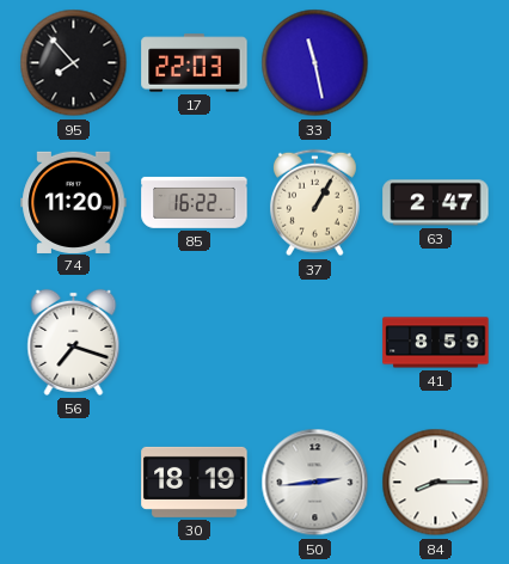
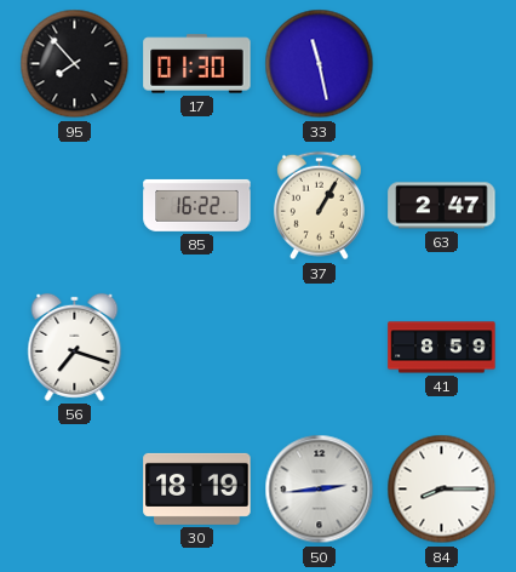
17: 22:03 -> 01:30 (197, 64)
74: 11:20 -> none (74, 202)
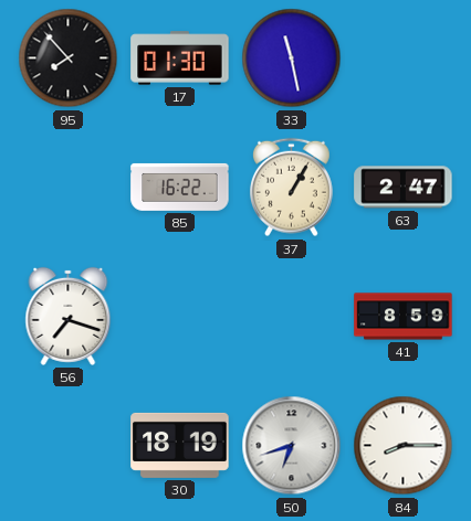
50: 2:44 -> 6:42 (292, 446)
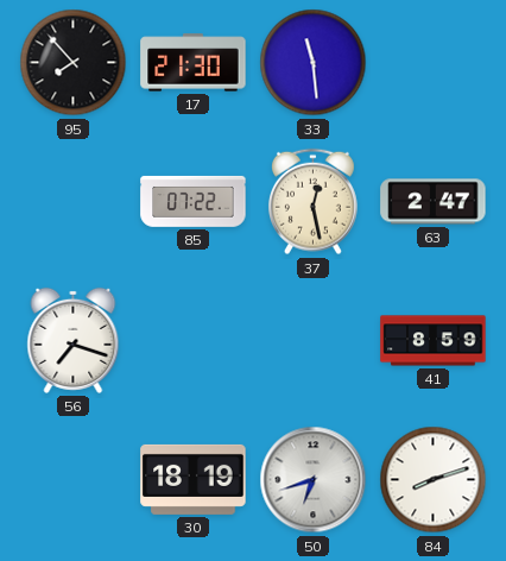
17: 01:30 -> 21:30 (194, 63)
33: 11:28 -> 11:29 (314, 63)
85: 16:22 -> 07:22 (194, 201)
37: 1:05 -> 12:28 (312, 202)
84: 8:15 -> 8:12 (434, 480)
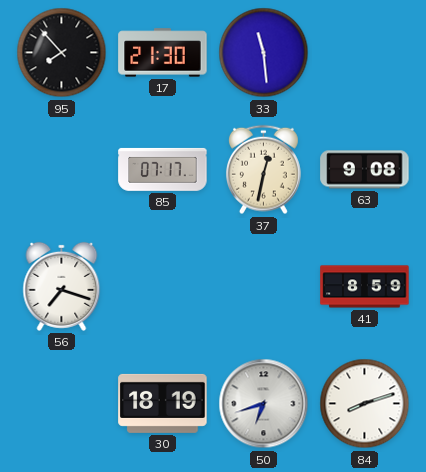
85: 07:22 -> 07:17 (163, 169)
37: 12:28 -> 12:32 (263, 170)
63: 2:47 -> 9:08 (365, 170)
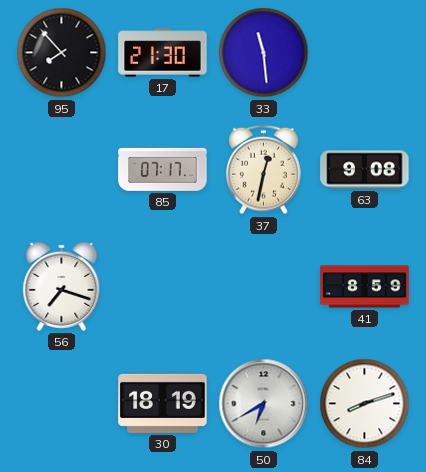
50: 6:42 -> 6:40 (264, 404)
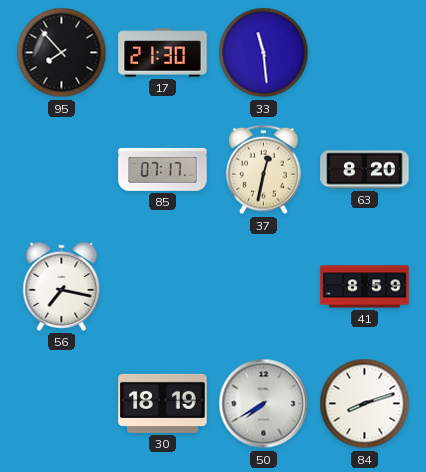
63: 9:08 -> 8:20 (365, 170)
56: 7:18 -> 7:17 (62, 286)
50: 6:40 -> 7:40 (264, 404)
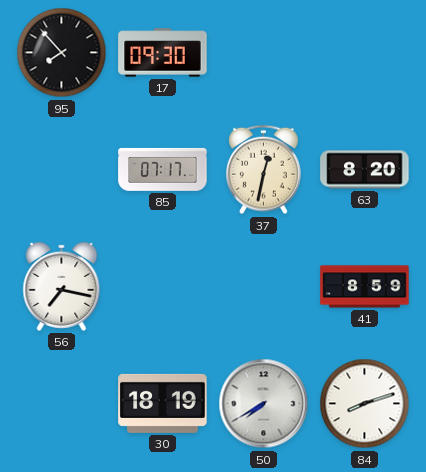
17: 21:30 -> 09:30 (163, 53)
33: 11:29 -> none (264, 53)
